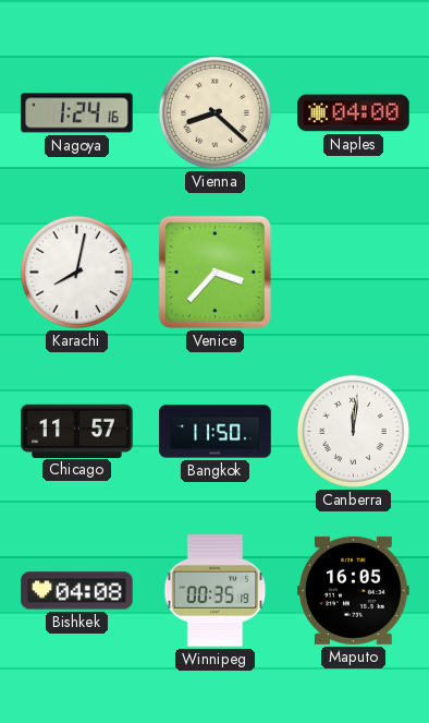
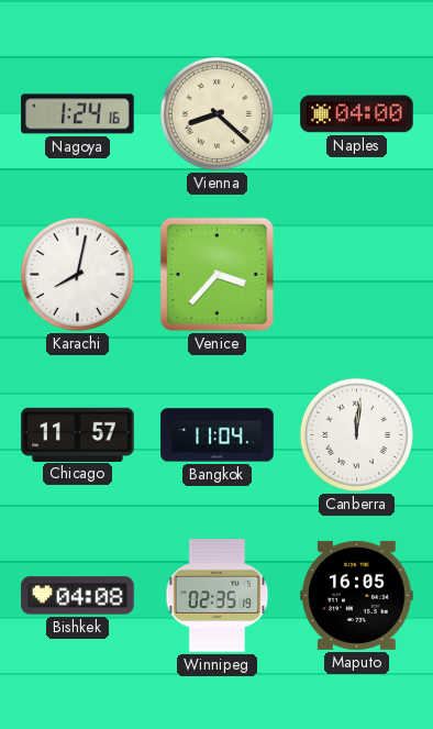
Bangkok: 11:50 -> 11:04 (218, 435)
Winnipeg: 00:35 -> 02:35 (218, 596)
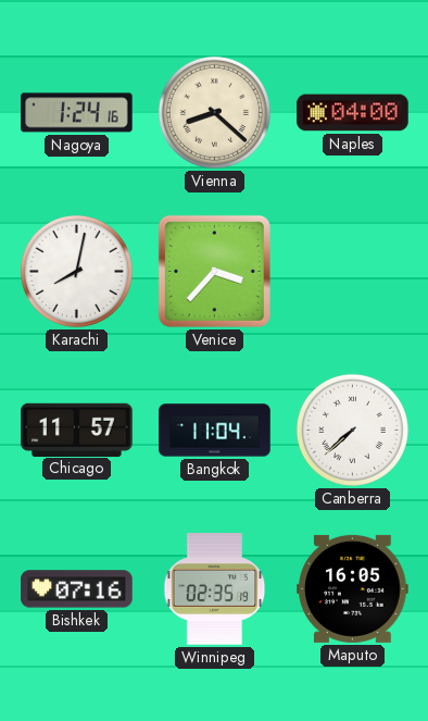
Canberra: 12:01 -> 7:38 (352, 430)
Bishkek: 04:08 -> 07:16 (77, 589)
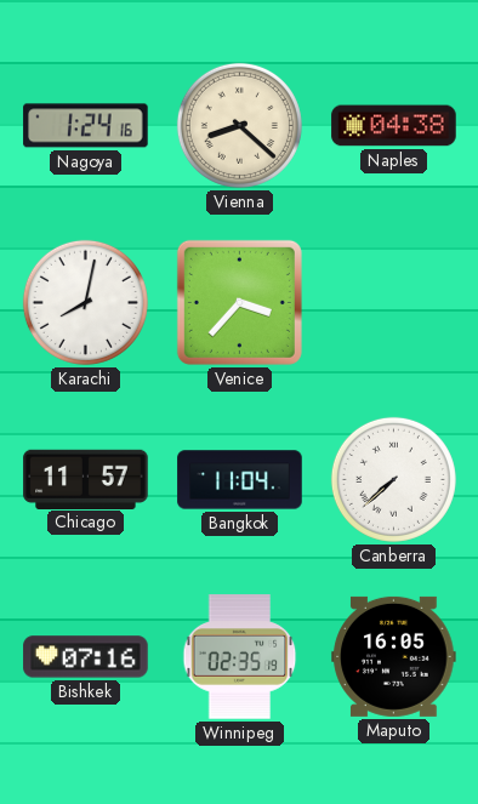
Naples: 04:00 -> 04:38 (394, 126)
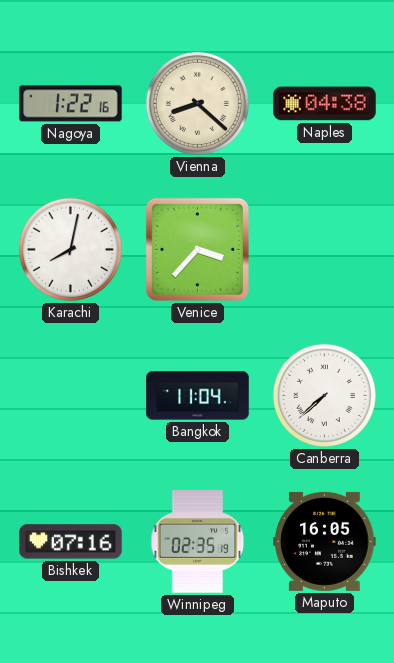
Nagoya: 1:24 -> 1:22 (71, 104)
Chicago: 11:57 -> none (86, 479)
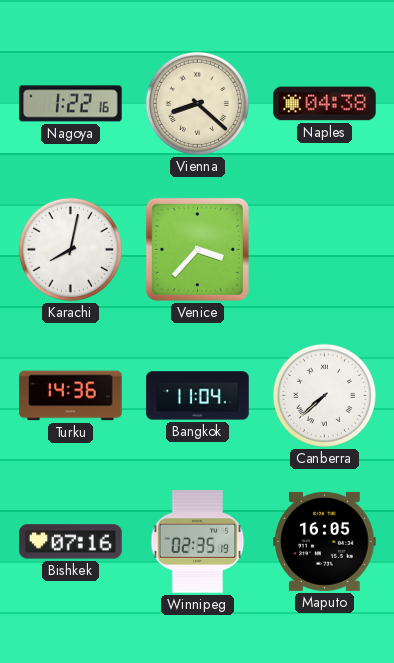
Turku: none -> 14:36 (71, 396)
